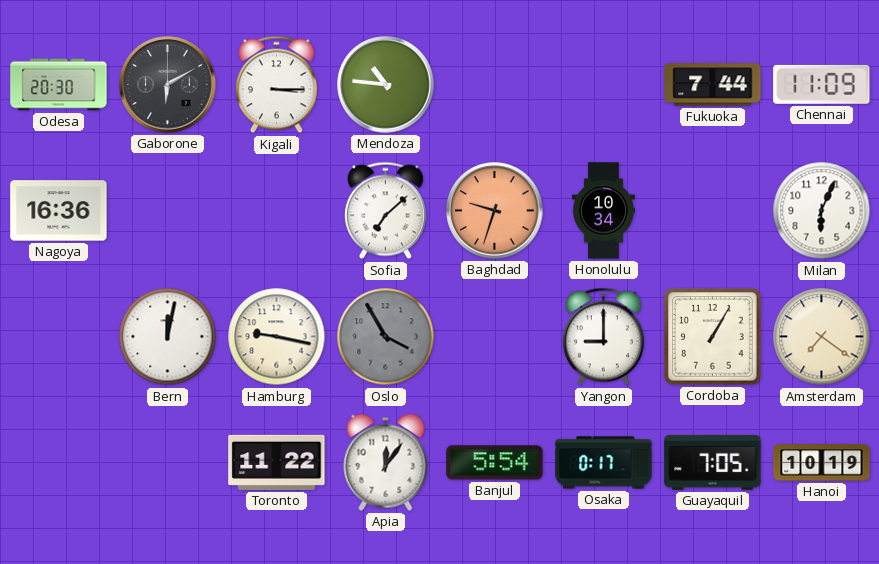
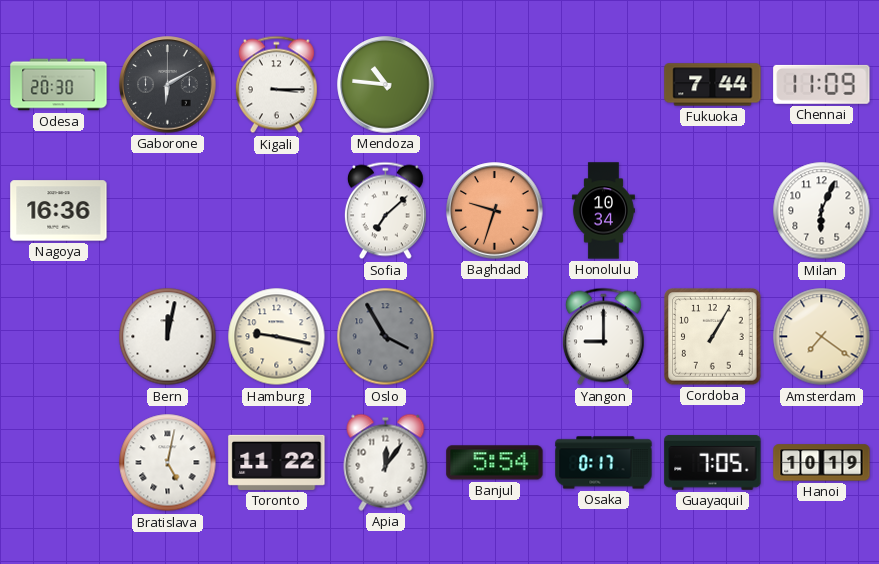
Bratislava: none -> 5:02 (168, 463)
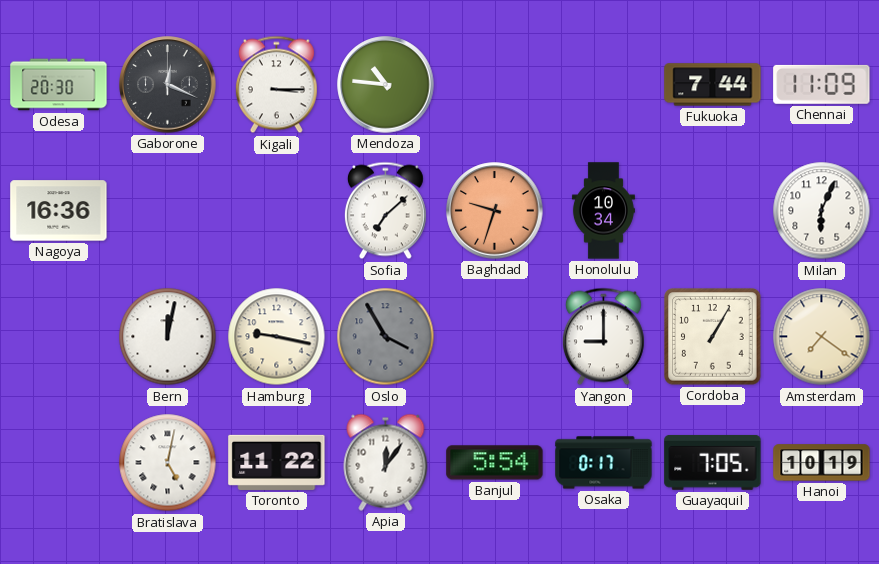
Gaborone: 6:10 -> 12:19 (168, 85)
